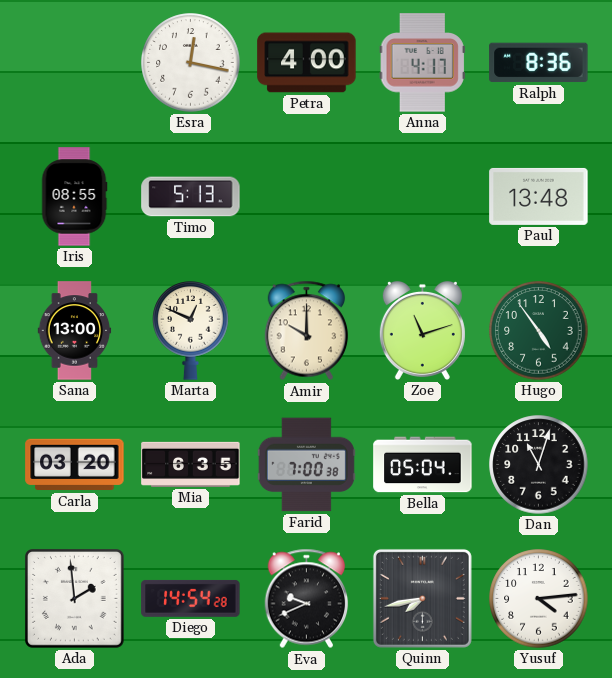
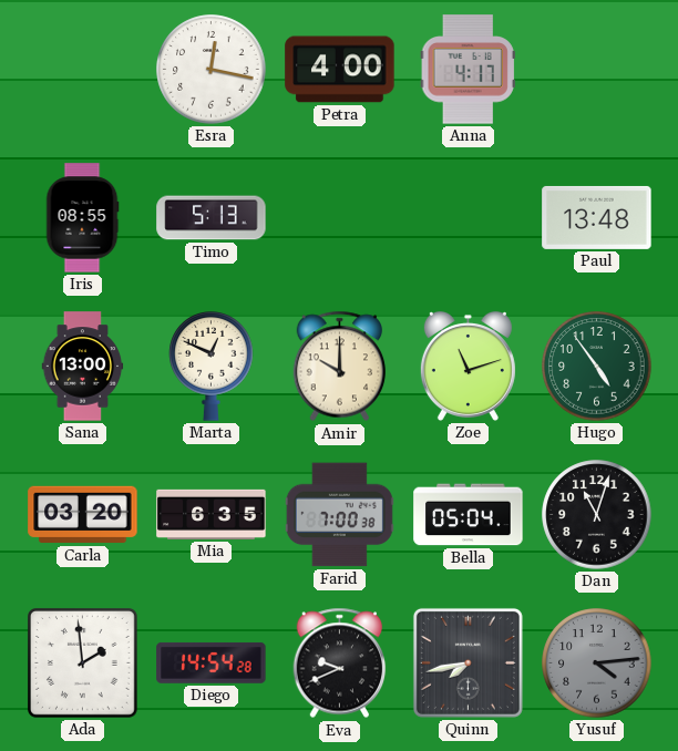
Ralph: 8:36 -> none (539, 63)
Yusuf dial: white -> grey (597, 663)
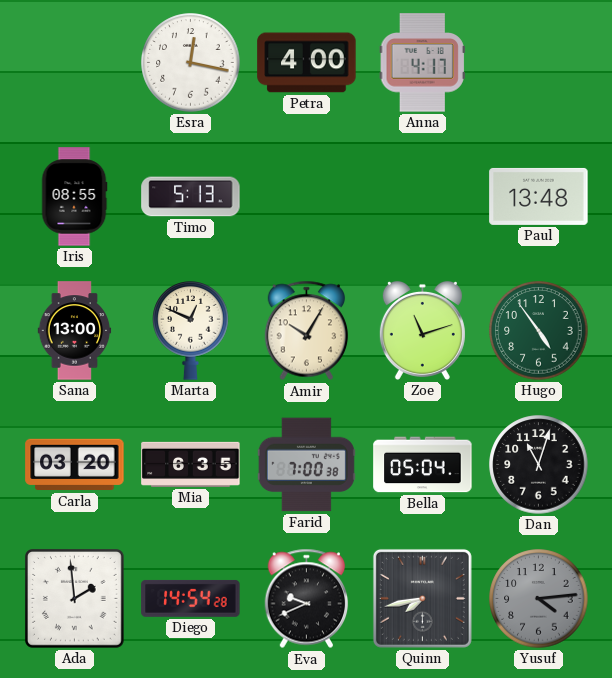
Amir: 10:00 -> 10:05 (307, 331)
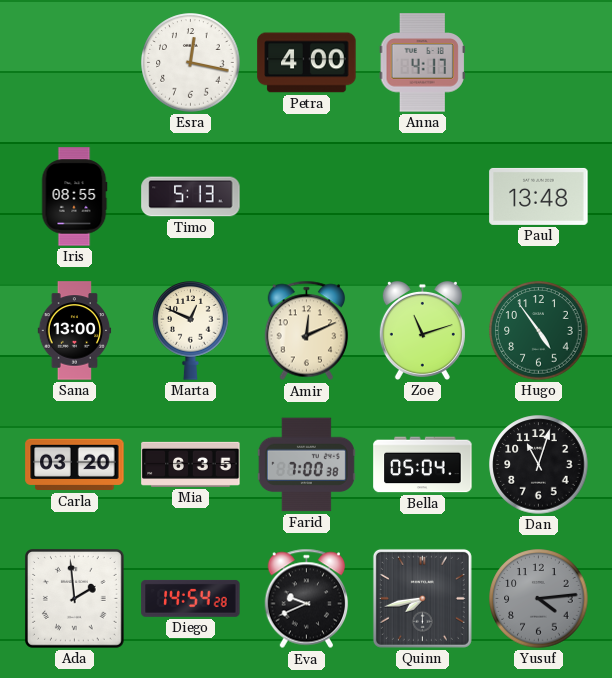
Amir: 10:05 -> 12:11 (307, 331)
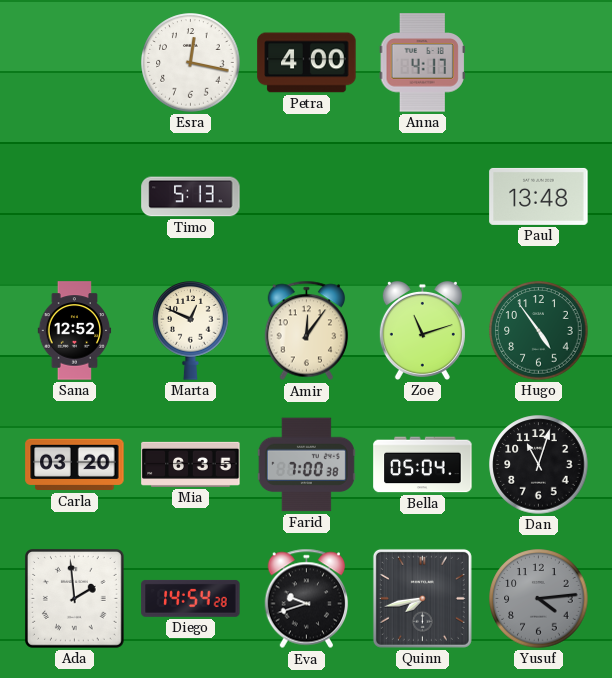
Iris: 08:55 -> none (74, 197)
Sana: 13:00 -> 12:52 (75, 331)
Amir: 12:11 -> 12:06 (307, 331)
Eva: 9:41 -> 9:42 (307, 599)
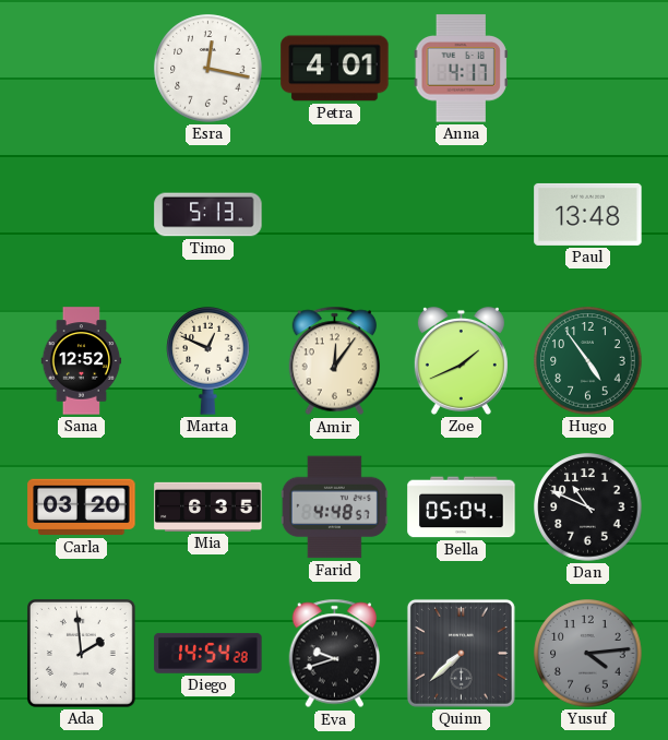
Petra: 4:00 -> 4:01 (335, 69)
Zoe: 11:12 -> 1:41 (461, 360)
Farid: 7:00 -> 4:48 (334, 508)
Dan: 11:03 -> 10:49 (588, 508)
Quinn: 7:43 -> 7:38 (461, 653)
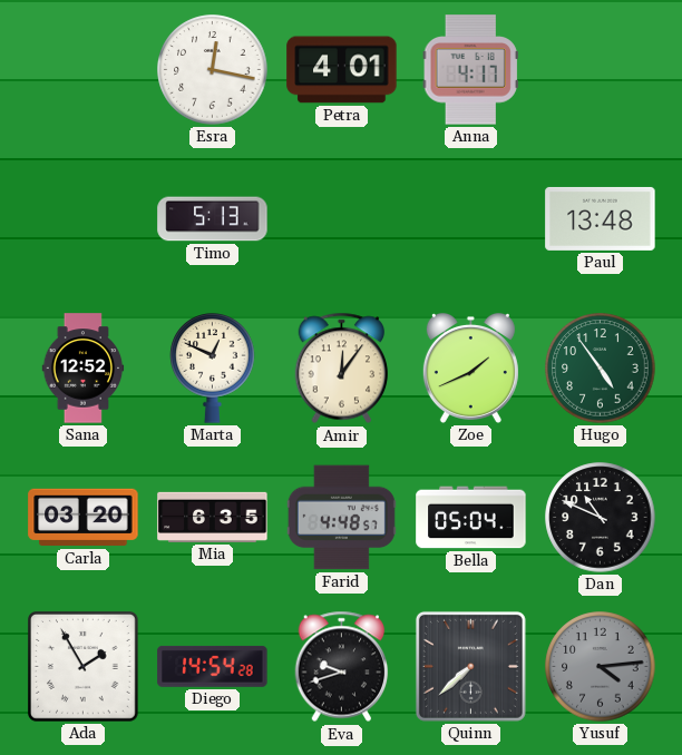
Ada: 1:59 -> 1:55 (82, 666)
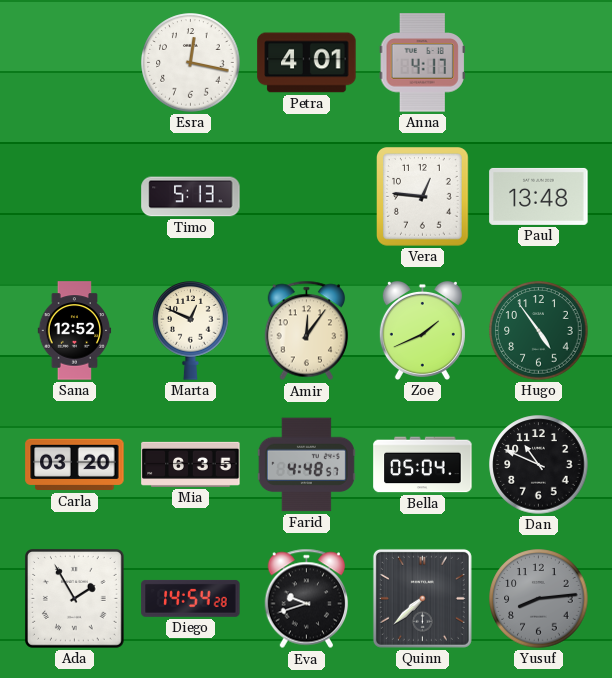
Vera: none -> 12:46 (423, 197)
Yusuf: 4:14 -> 8:14 (539, 599)
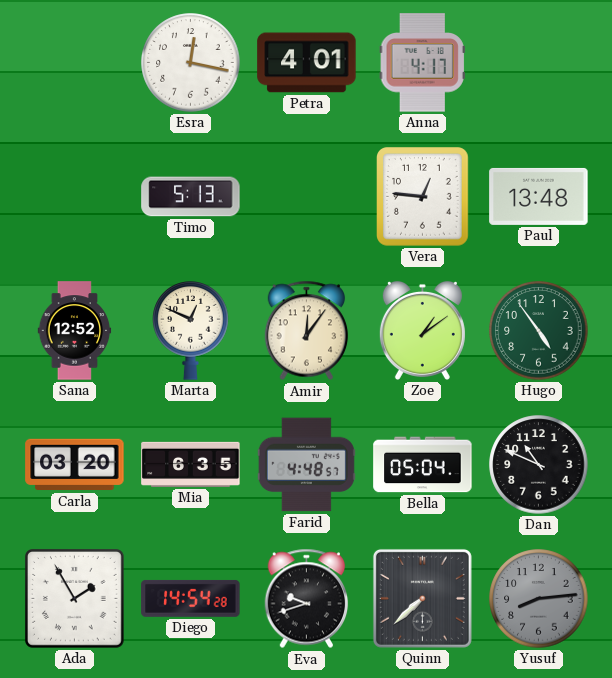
Zoe: 1:41 -> 1:09 (422, 330)
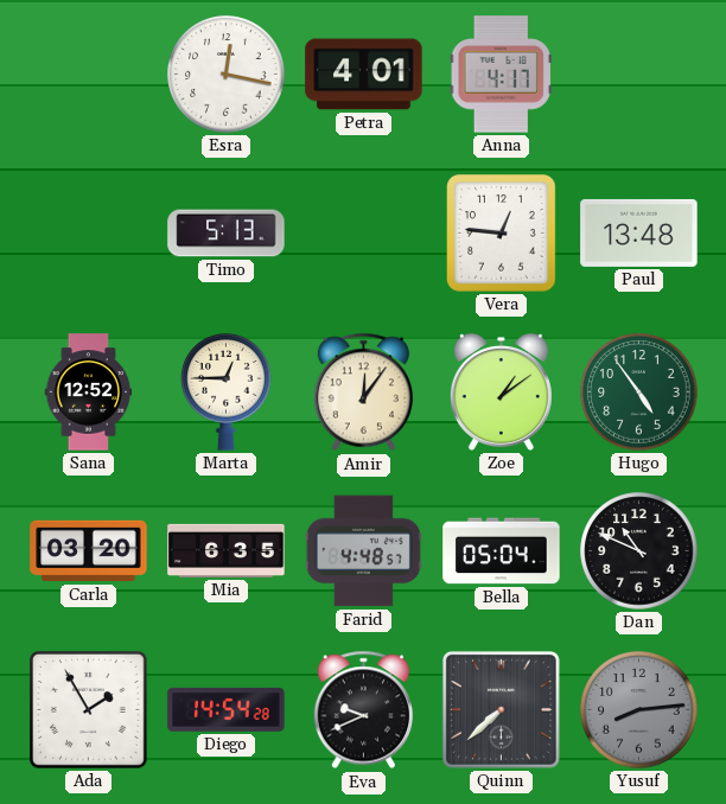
Marta: 12:49 -> 12:45 (227, 393)
Eva: 9:42 -> 9:41 (364, 710)
